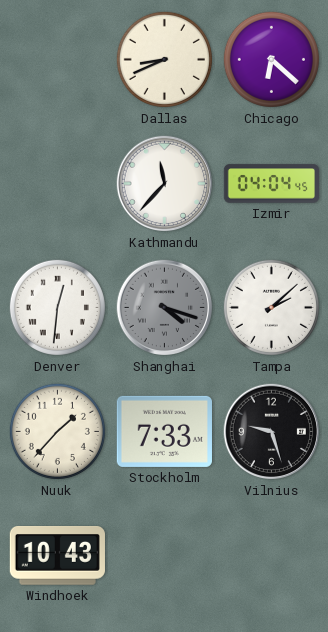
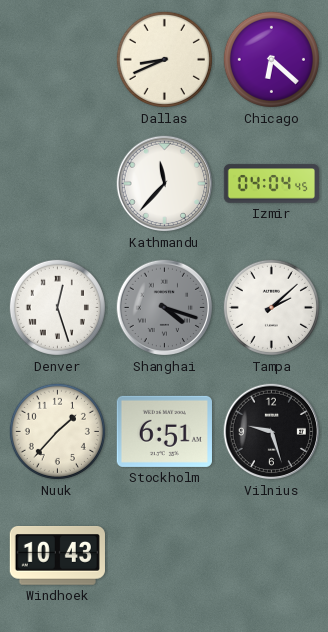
Denver: 12:31 -> 12:27 (57, 307)
Stockholm: 7:33 -> 6:51 (164, 431)
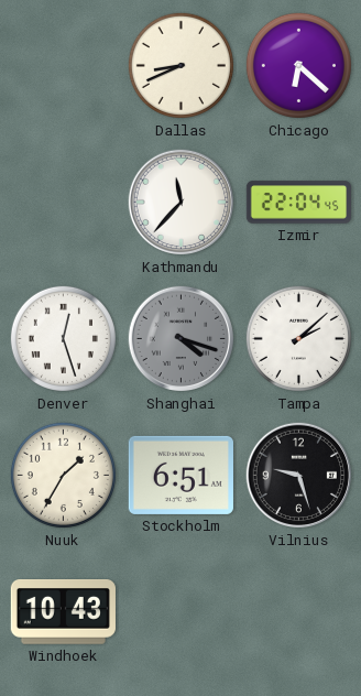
Izmir: 04:04 -> 22:04 (298, 203)
Nuuk: 1:37 -> 1:35 (63, 475)
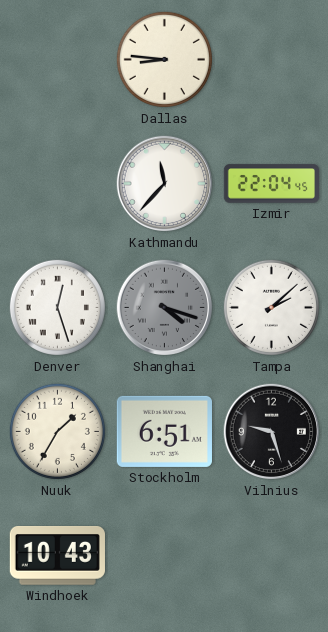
Dallas: 8:41 -> 8:46 (164, 59)
Chicago: 6:22 -> none (298, 65)
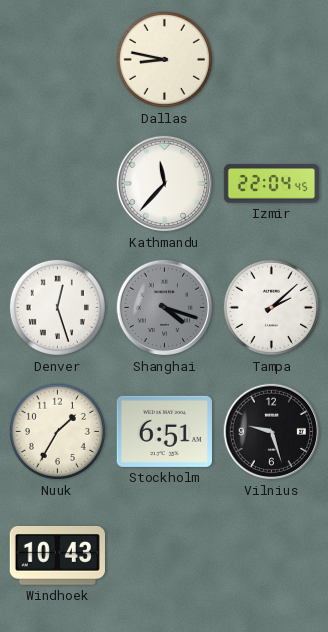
Dallas: 8:46 -> 8:47 (164, 59)
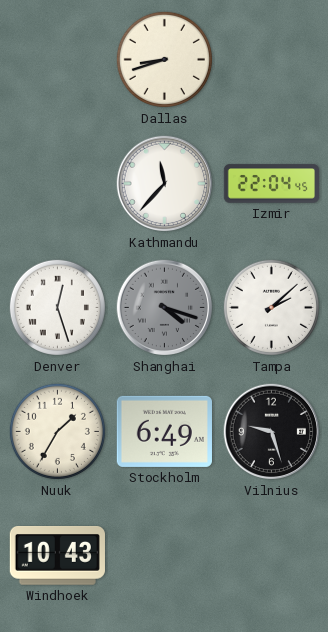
Dallas: 8:47 -> 8:42 (164, 59)
Stockholm: 6:51 -> 6:49 (164, 431)
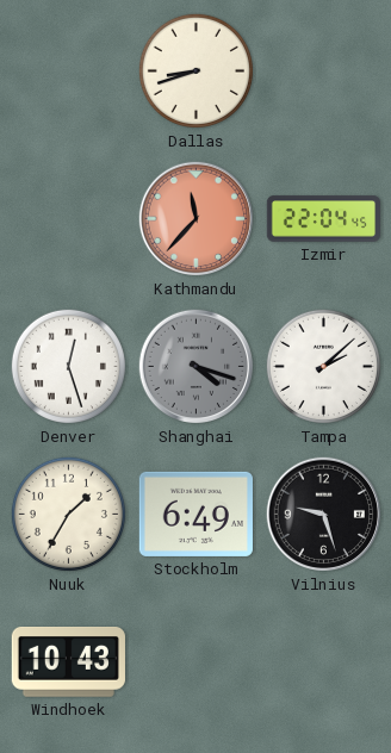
Kathmandu dial: white -> salmon (197, 219)
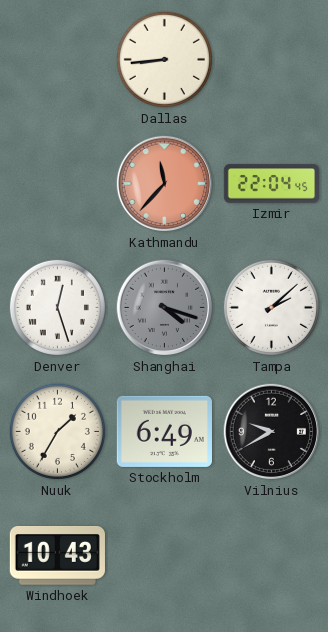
Dallas: 8:42 -> 8:44 (164, 59)
Vilnius: 9:27 -> 9:40 (272, 432)
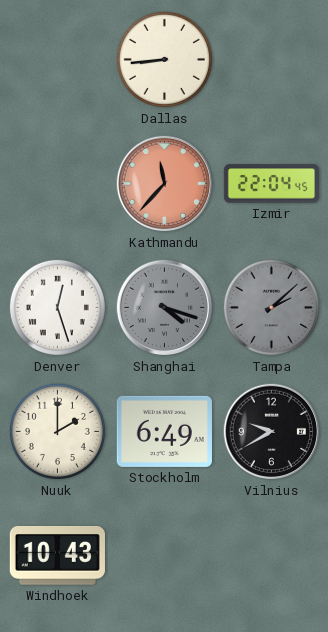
Tampa dial: white -> grey (271, 307)
Nuuk: 1:35 -> 2:00 (57, 431)
